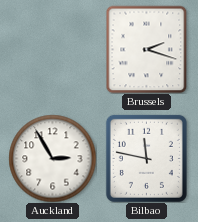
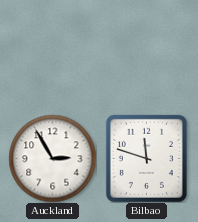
Brussels: 2:18 -> none (147, 49)
Bilbao: 11:47 -> 11:48 (146, 158)
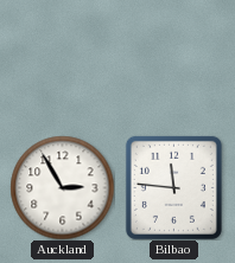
Bilbao: 11:48 -> 11:46 (173, 187)
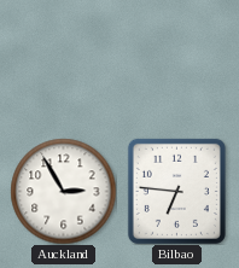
Bilbao: 11:46 -> 6:46 (176, 191)
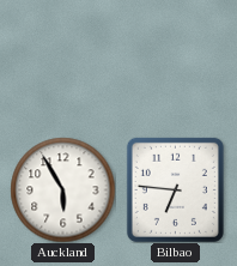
Auckland: 2:55 -> 5:55 (62, 189)
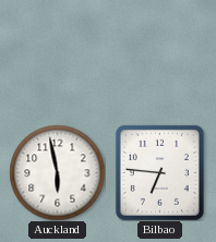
Auckland: 5:55 -> 5:58 (57, 172)
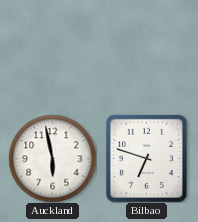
Bilbao: 6:46 -> 6:48 (146, 158)
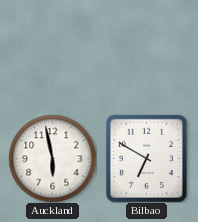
Bilbao: 6:48 -> 6:50 (146, 158)
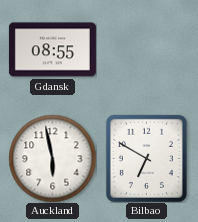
Gdansk: none -> 08:55 (52, 50)
